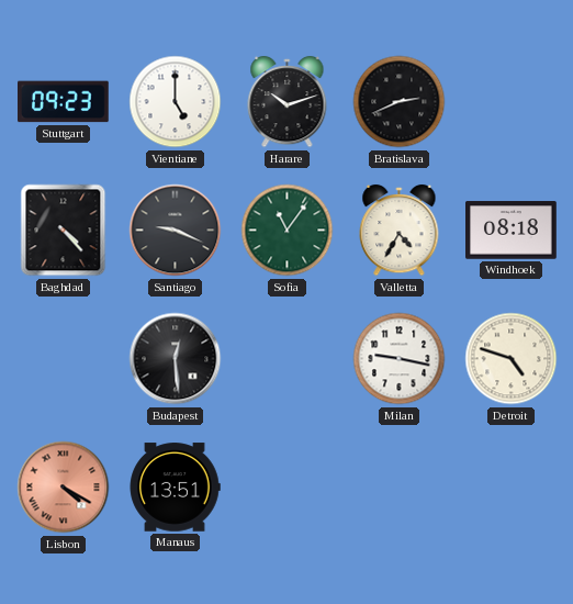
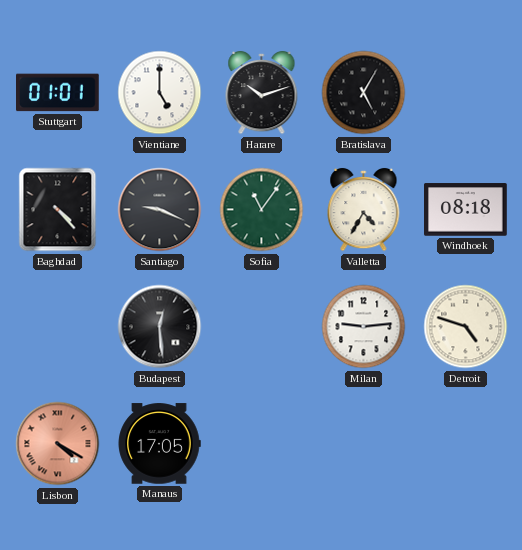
Stuttgart: 09:23 -> 01:01 (58, 93)
Bratislava: 2:41 -> 5:05 (364, 93)
Milan: 9:17 -> 9:14 (364, 327)
Manaus: 13:51 -> 17:05 (159, 444)
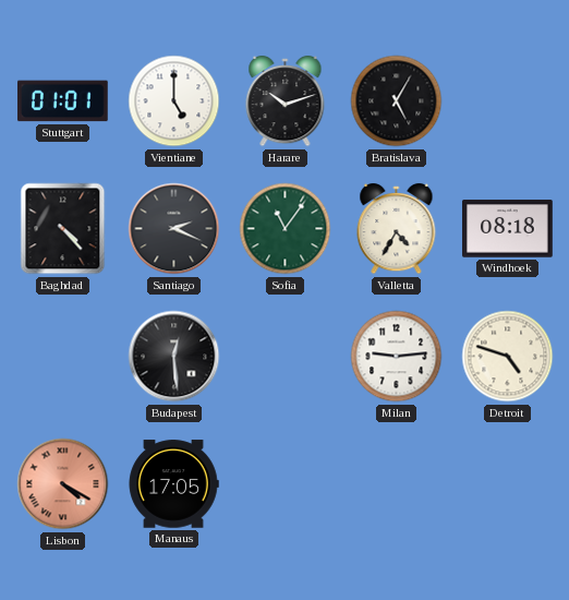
Santiago: 9:19 -> 2:19 (174, 229)
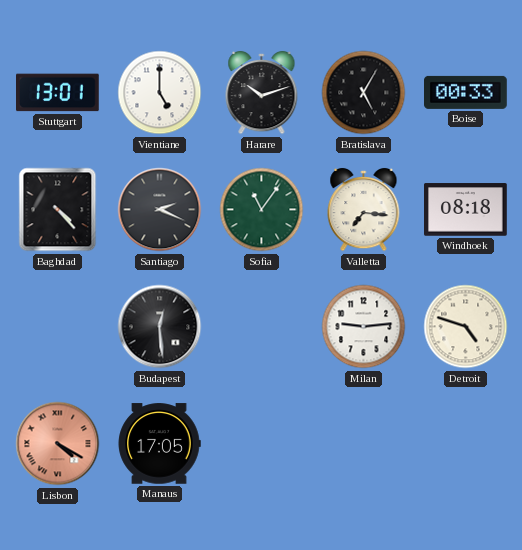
Stuttgart: 01:01 -> 13:01 (58, 93)
Boise: none -> 00:33 (466, 92)
Valletta: 4:35 -> 7:16 (364, 210)
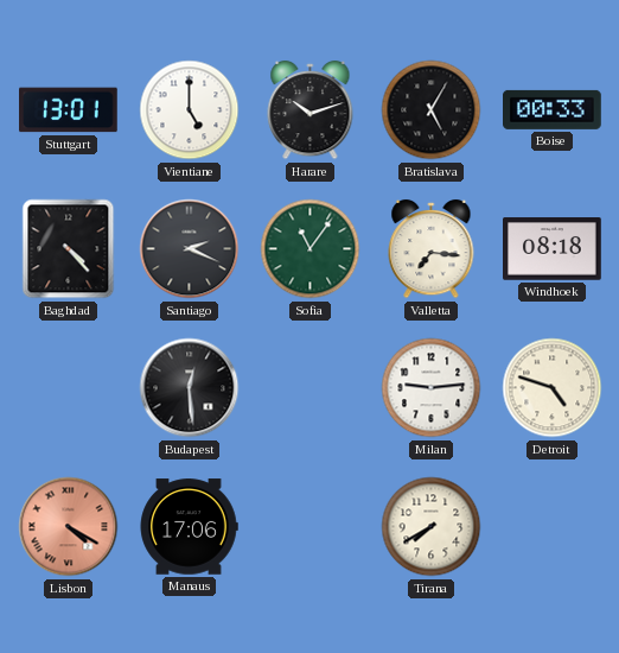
Manaus: 17:05 -> 17:06 (189, 527)
Tirana: none -> 7:40 (432, 527)
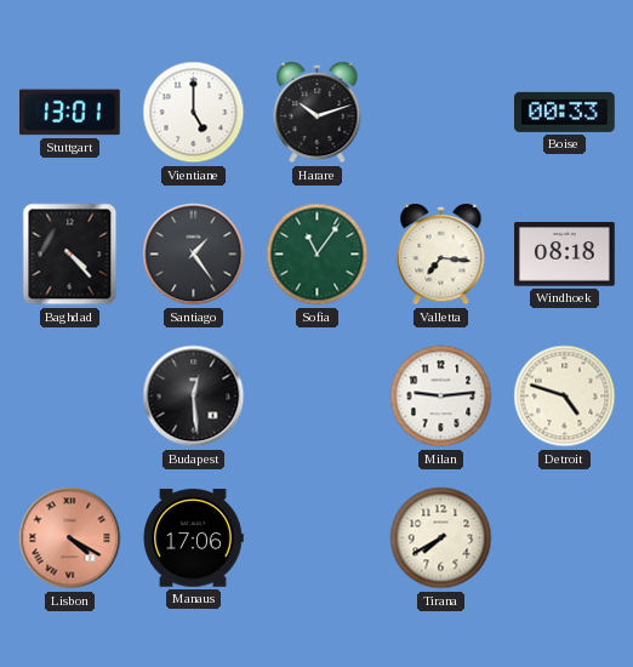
Bratislava: 5:05 -> none (432, 110)
Santiago: 2:19 -> 1:24 (194, 255)
